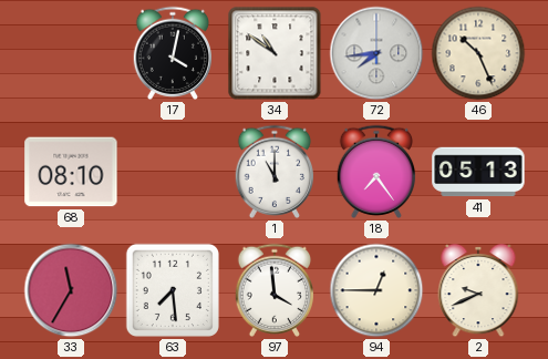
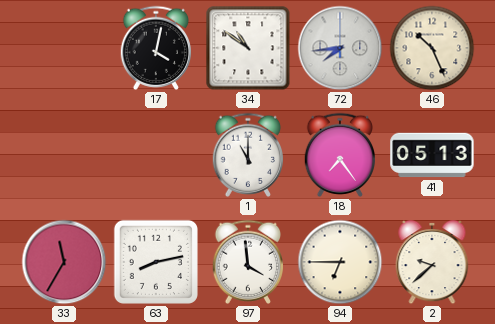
68: 08:10 -> none (71, 172)
63: 7:29 -> 8:13 (156, 262)
94: 12:45 -> 6:45 (340, 262)
2: 9:41 -> 9:38 (432, 262)
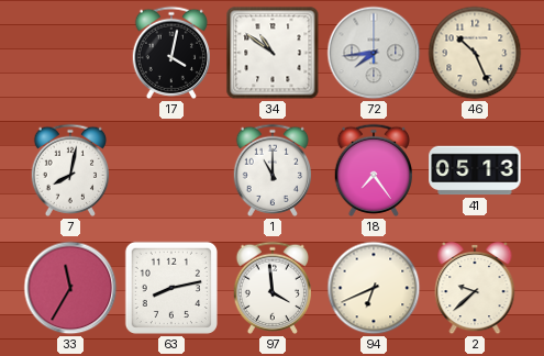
7: none -> 8:02 (69, 170)
94: 6:45 -> 6:41 (374, 288)
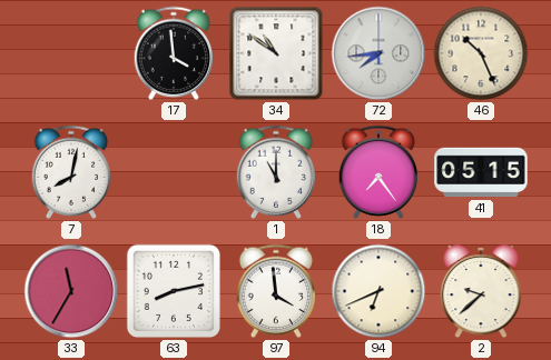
17: 4:02 -> 3:59 (173, 53)
41: 05:13 -> 05:15 (481, 172)
